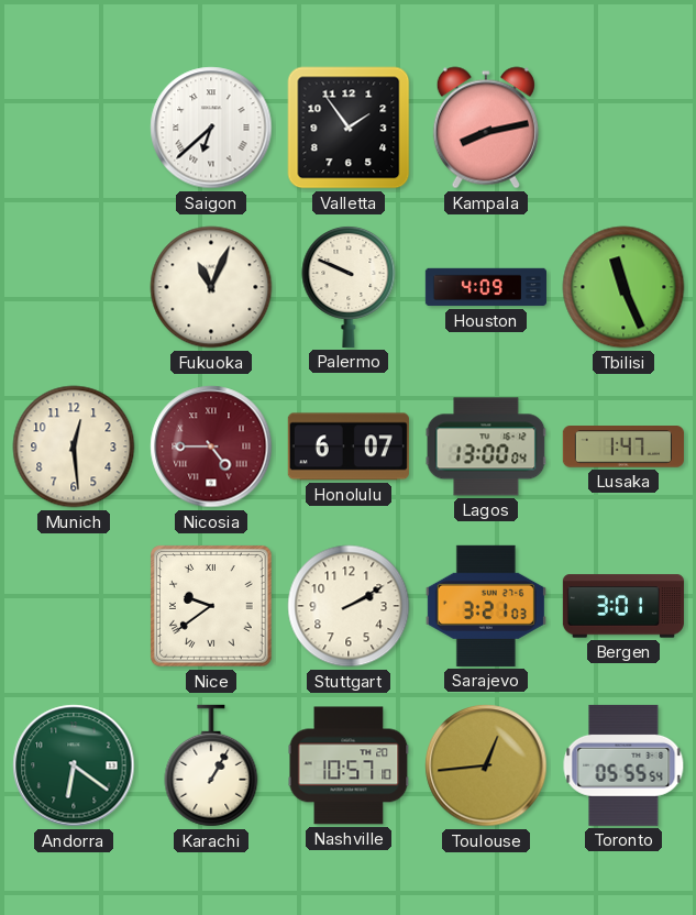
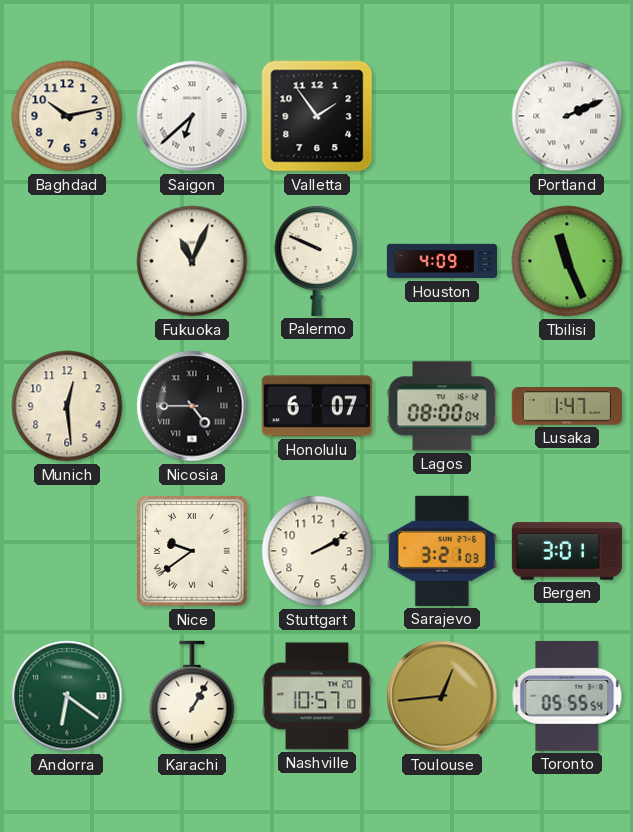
Baghdad: none -> 10:13 (67, 116)
Kampala: 8:13 -> none (486, 128)
Portland: none -> 2:11 (567, 116)
Nicosia dial: burgundy -> black (192, 406)
Lagos: 13:00 -> 08:00 (442, 406)
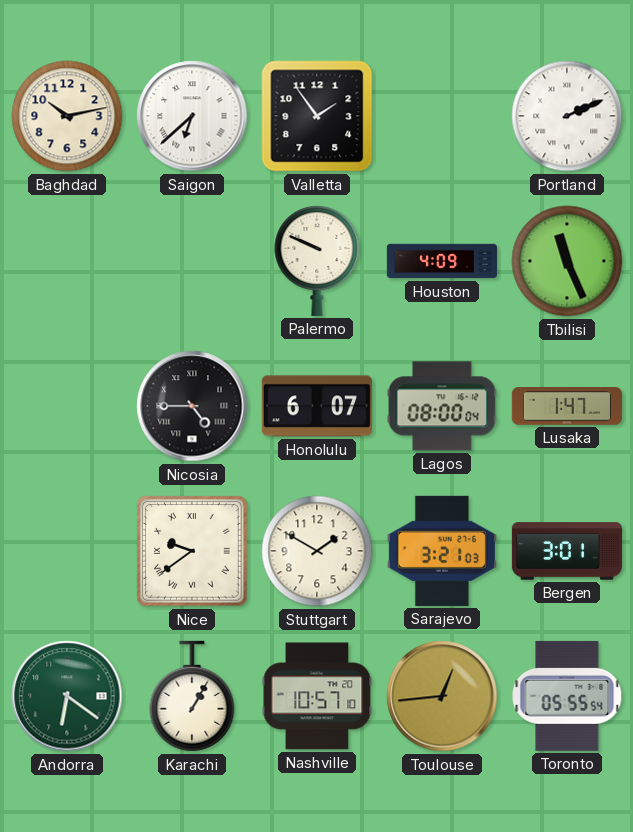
Fukuoka: 11:04 -> none (192, 261)
Munich: 12:29 -> none (67, 406)
Stuttgart: 2:10 -> 1:50 (317, 551)
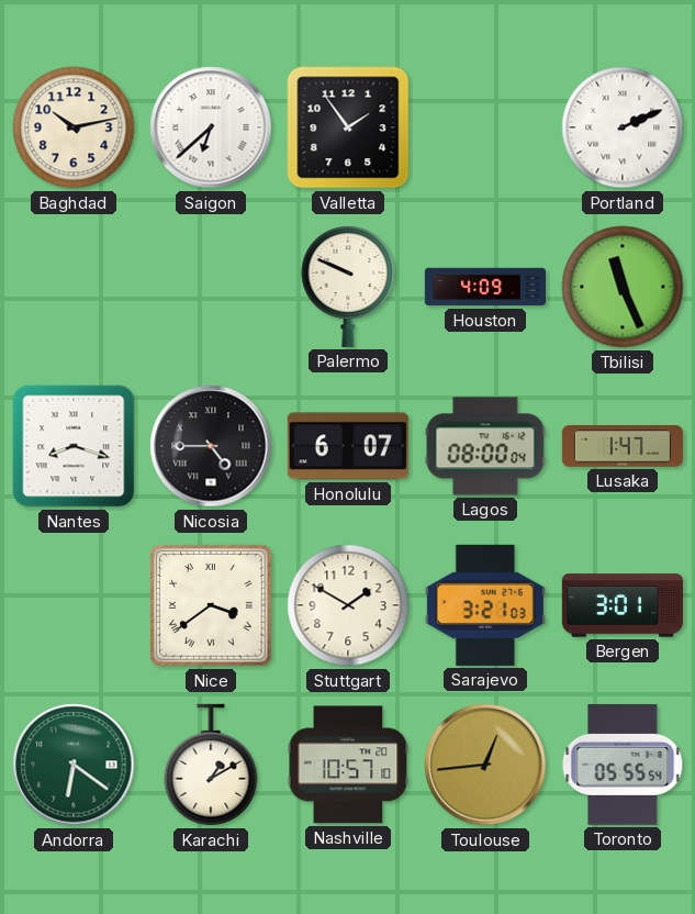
Nantes: none -> 8:18 (74, 446)
Nice: 9:39 -> 3:39 (212, 606)
Karachi: 1:05 -> 1:10 (211, 765)
